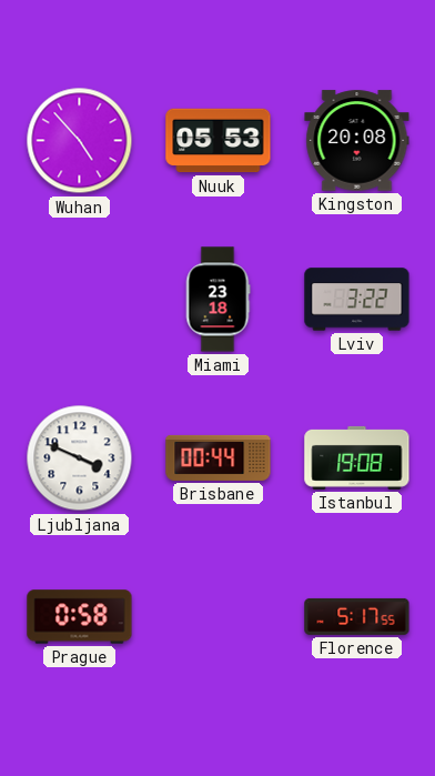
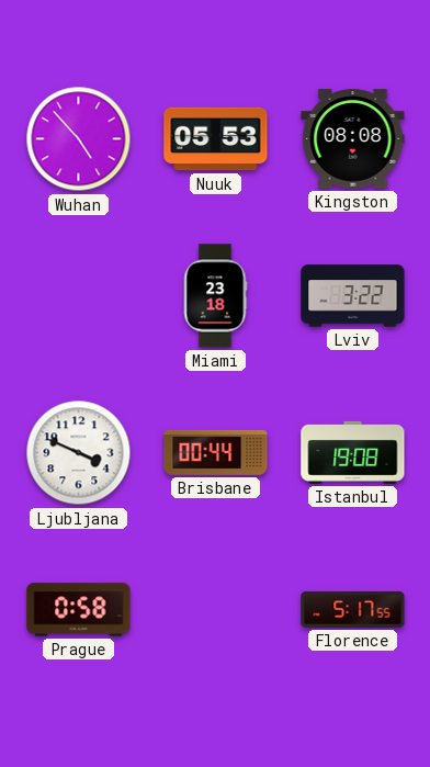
Kingston: 20:08 -> 08:08 (353, 139)
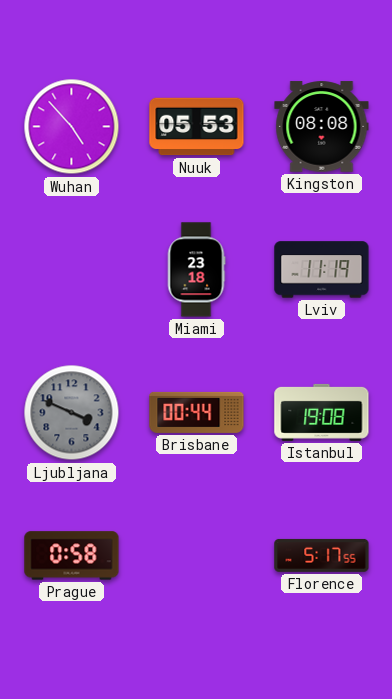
Lviv: 3:22 -> 11:19 (322, 270)
Ljubljana dial: white -> grey (72, 413)
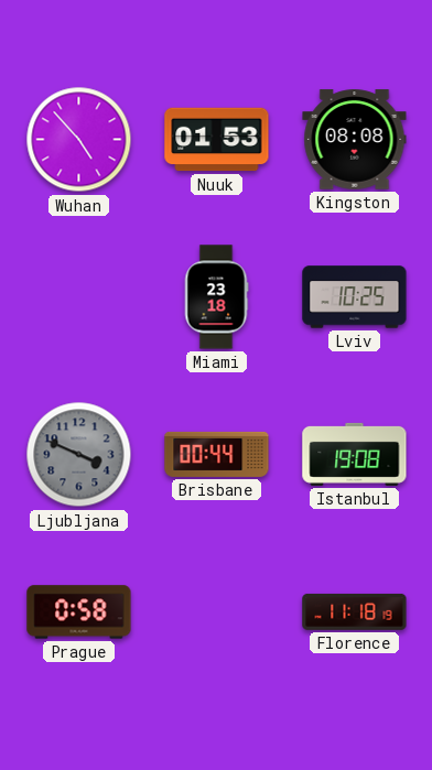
Nuuk: 05:53 -> 01:53 (217, 140)
Lviv: 11:19 -> 10:25 (355, 297)
Florence: 5:17 -> 11:18 (355, 611)
